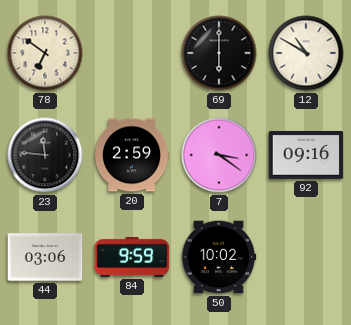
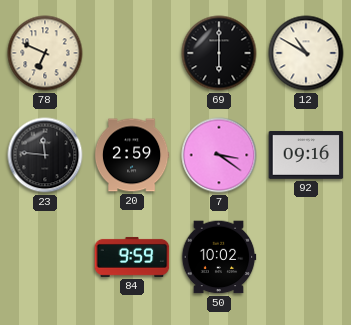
78: 6:51 -> 6:49 (45, 53)
44: 03:06 -> none (45, 257)
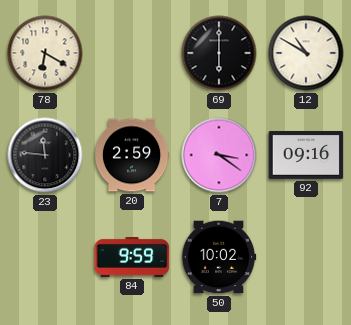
78: 6:49 -> 6:20 (45, 53)
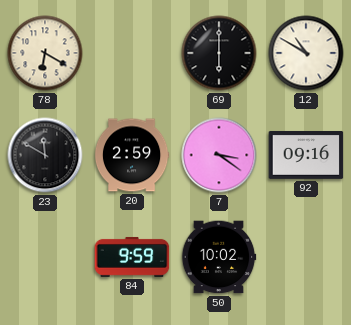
23: 11:46 -> 11:50 (45, 155)
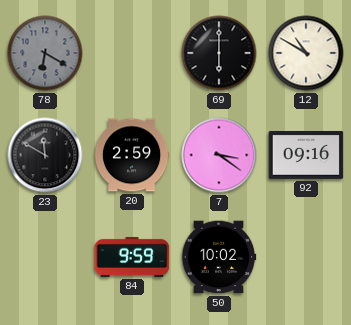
78 dial: cream -> grey (45, 53)
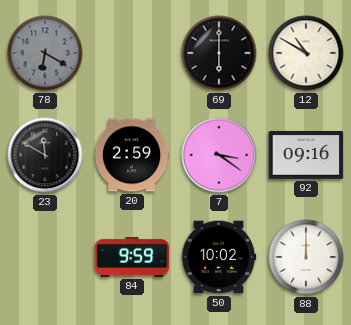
88: none -> 12:00 (306, 257)
